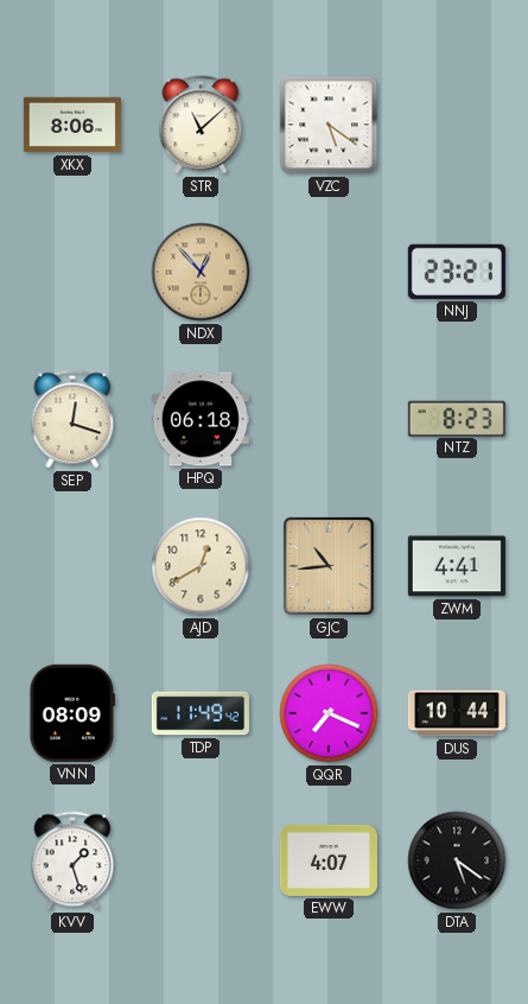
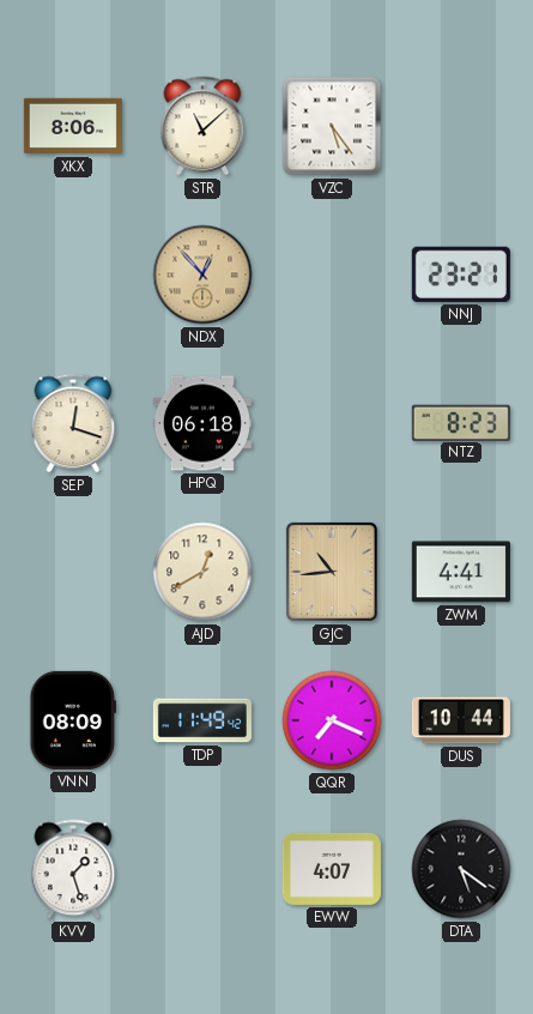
VZC: 5:21 -> 5:24 (332, 126)
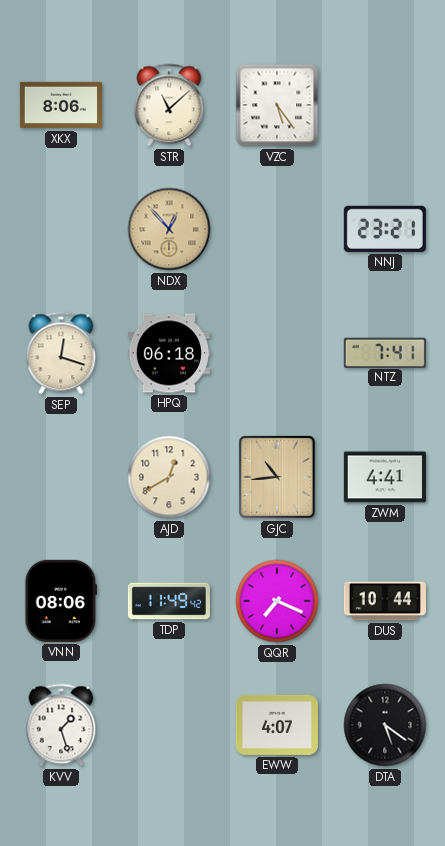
NTZ: 8:23 -> 7:41 (385, 352)
VNN: 08:09 -> 08:06 (60, 601)
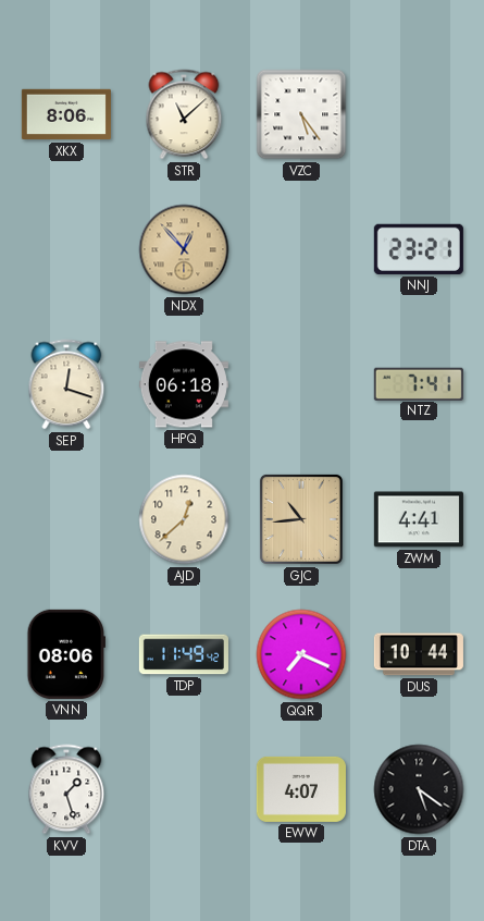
AJD: 12:40 -> 12:38 (184, 519)
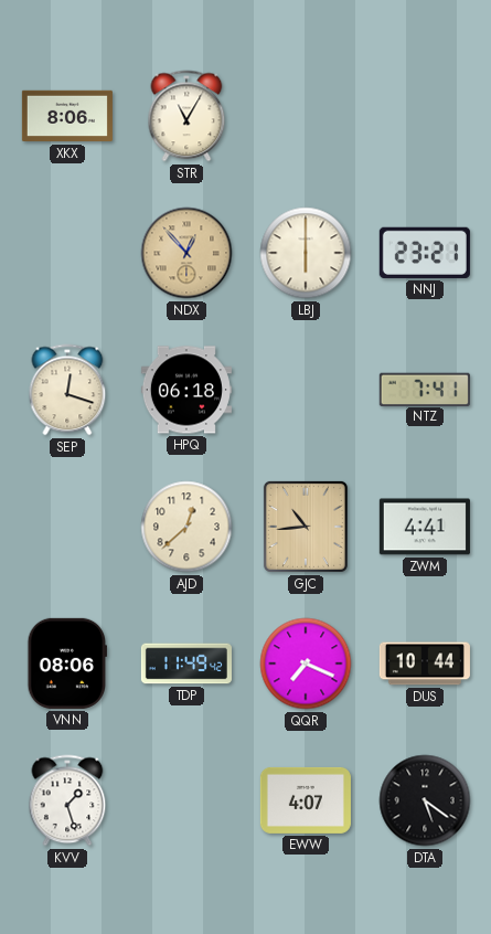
STR: 11:08 -> 11:05 (186, 116)
VZC: 5:24 -> none (301, 114)
LBJ: none -> 6:00 (306, 253)
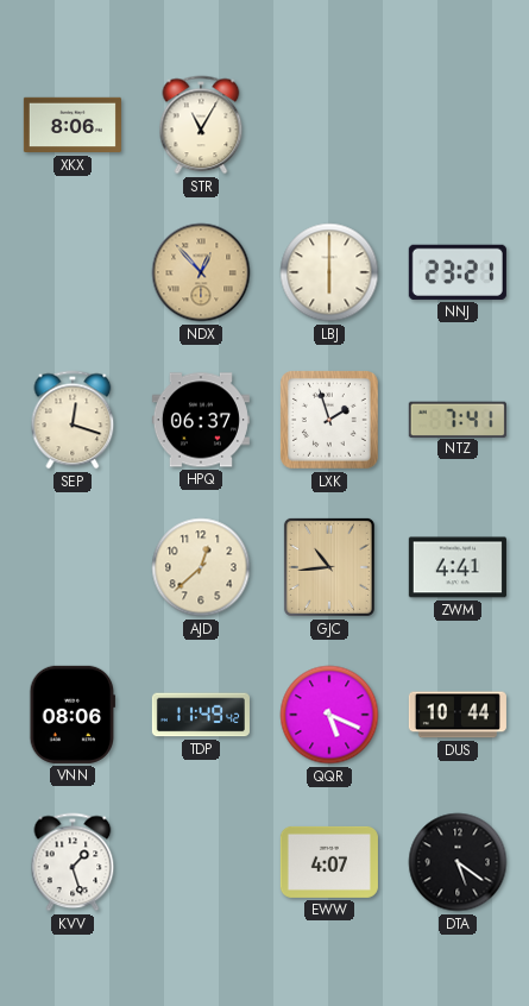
HPQ: 06:18 -> 06:37 (201, 420)
LXK: none -> 1:57 (330, 421)
QQR: 7:19 -> 5:19 (329, 715)
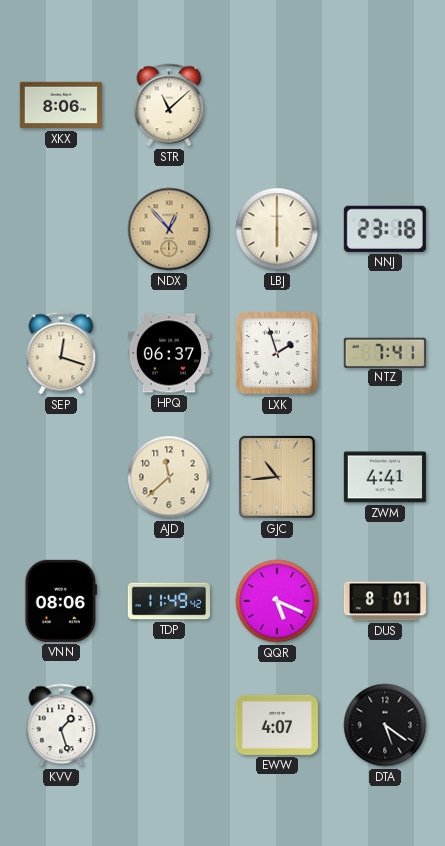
STR: 11:05 -> 11:08 (169, 105)
NNJ: 23:21 -> 23:18 (385, 229)
AJD: 12:38 -> 11:38 (169, 477)
DUS: 10:44 -> 8:01 (385, 601)
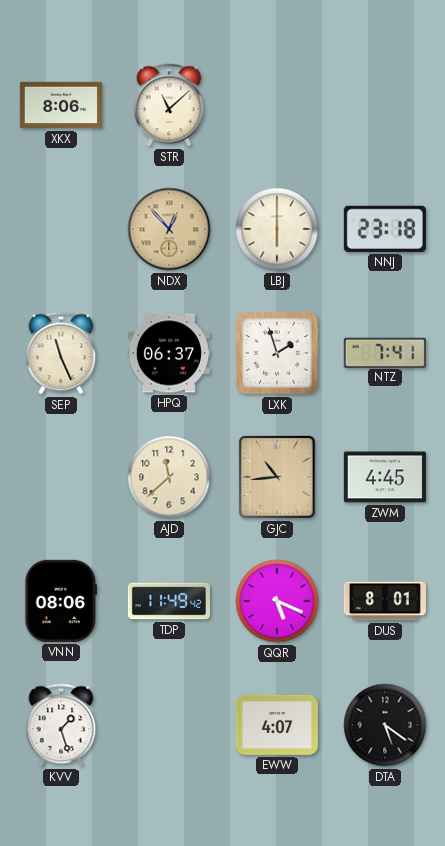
SEP: 12:18 -> 11:26 (61, 353)
ZWM: 4:41 -> 4:45 (385, 477)
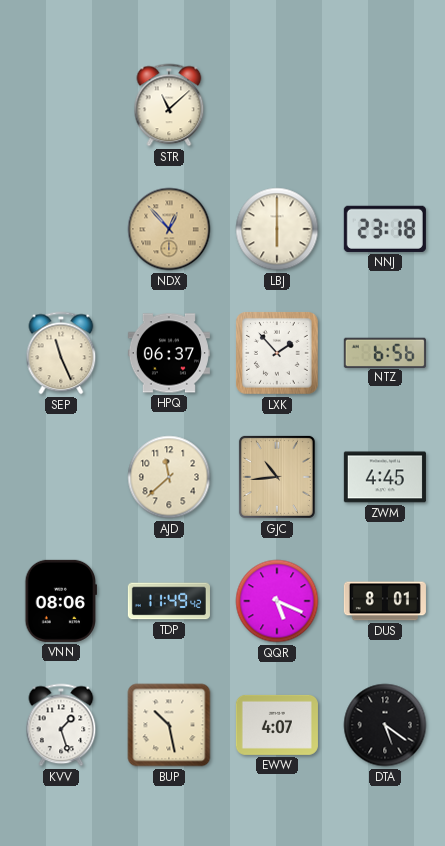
XKX: 8:06 -> none (61, 105)
LXK: 1:57 -> 1:53 (278, 354)
NTZ: 7:41 -> 6:56 (385, 352)
BUP: none -> 10:28 (169, 725)
